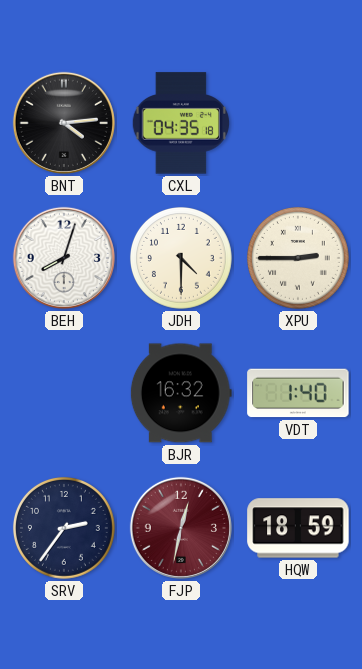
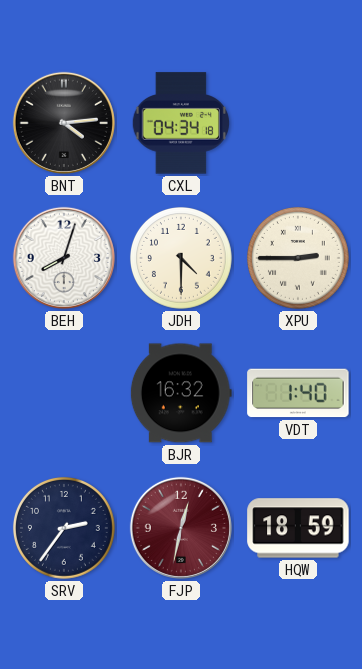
CXL: 04:35 -> 04:34 (180, 123)
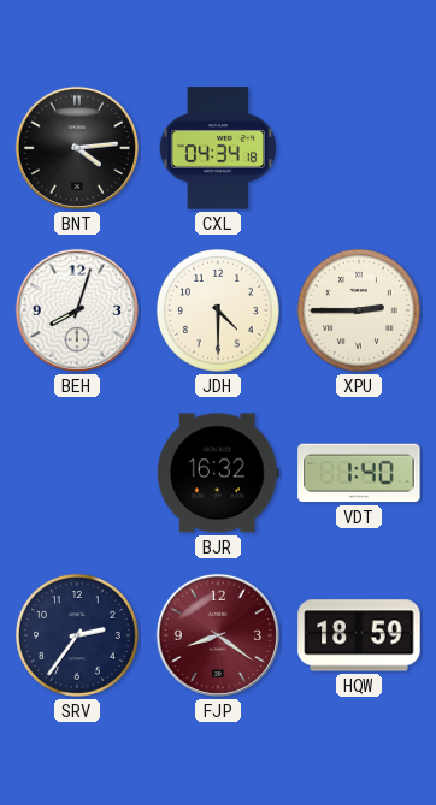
FJP: 12:32 -> 8:21 (218, 635)
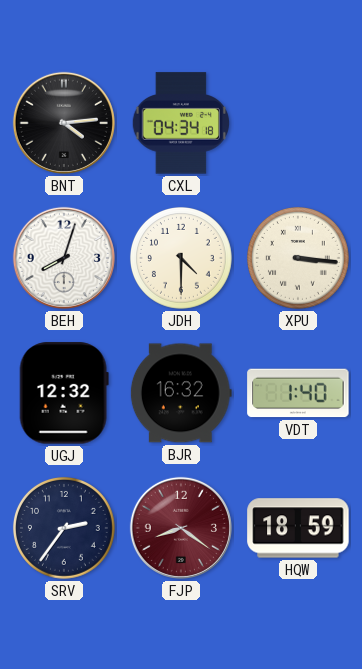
XPU: 2:45 -> 3:16 (298, 258)
UGJ: none -> 12:32 (64, 393)
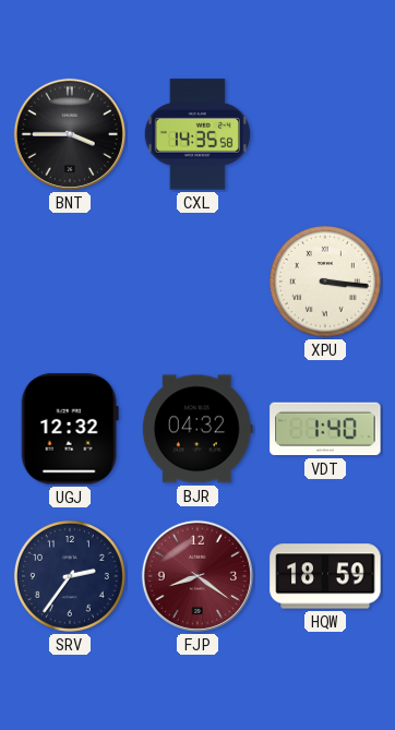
BNT: 4:14 -> 3:45 (70, 134)
CXL: 04:34 -> 14:35 (196, 134)
BEH: 8:03 -> none (64, 258)
JDH: 4:30 -> none (181, 258)
BJR: 16:32 -> 04:32 (197, 429)
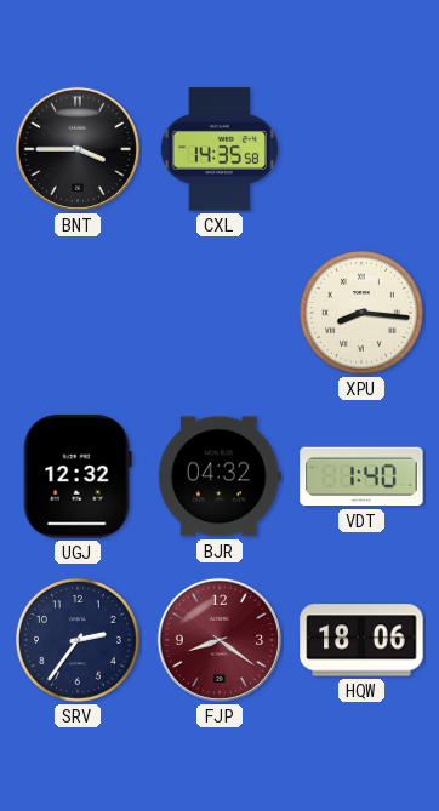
XPU: 3:16 -> 8:16 (361, 313)
HQW: 18:59 -> 18:06 (361, 640)
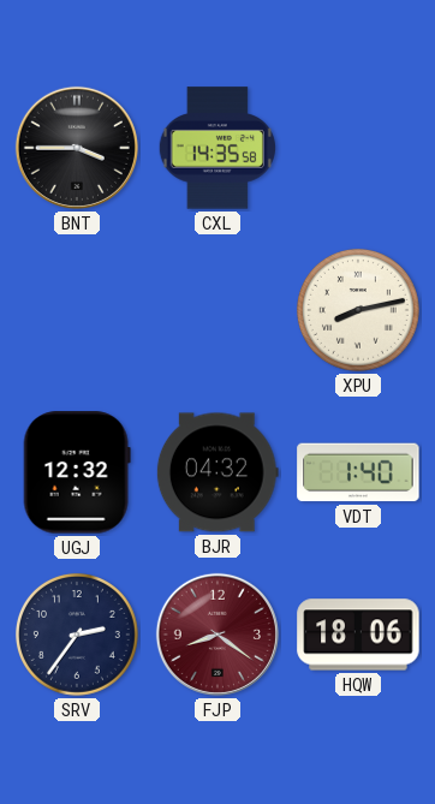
XPU: 8:16 -> 8:13 (358, 310)
